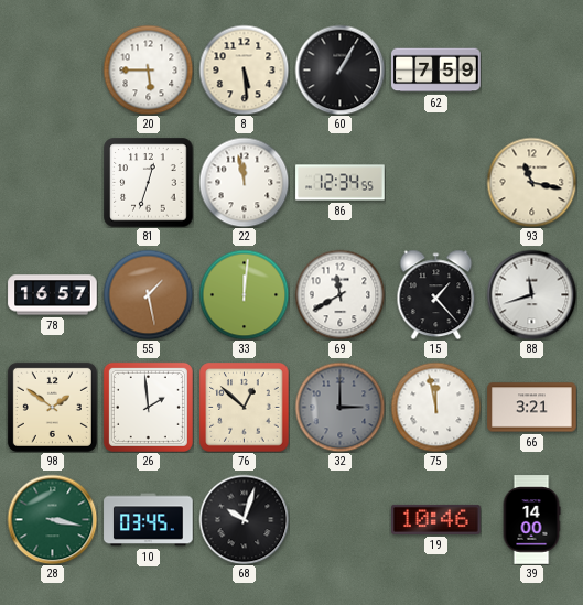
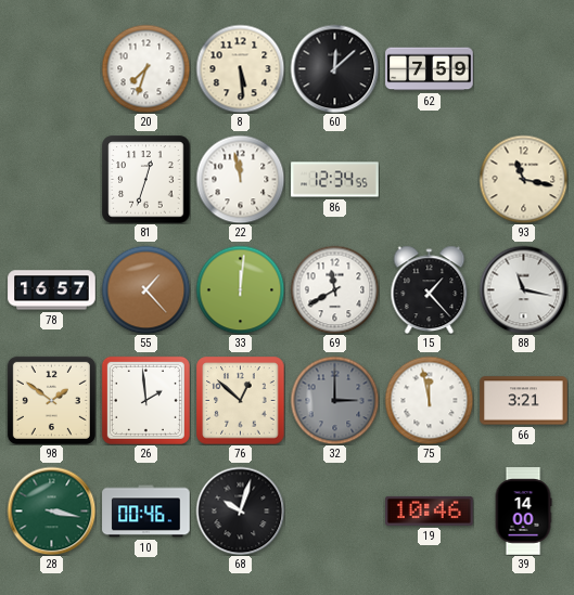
20: 5:45 -> 7:33 (145, 68)
60: 1:05 -> 12:08 (334, 68)
55: 1:28 -> 1:23 (145, 289)
88: 11:42 -> 11:17 (523, 289)
10: 03:45 -> 00:46 (146, 512)
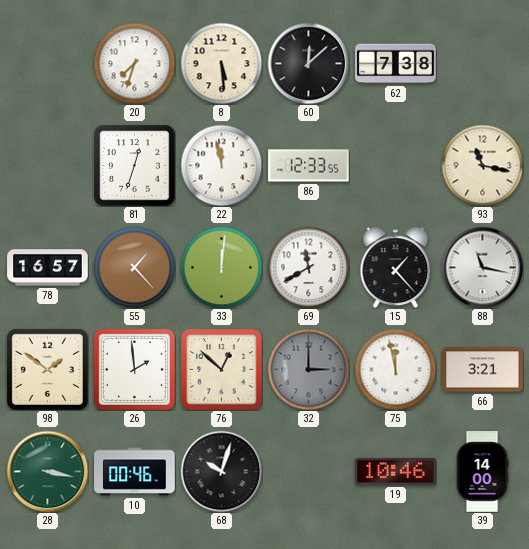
62: 7:59 -> 7:38 (396, 64)
86: 12:34 -> 12:33 (309, 166)
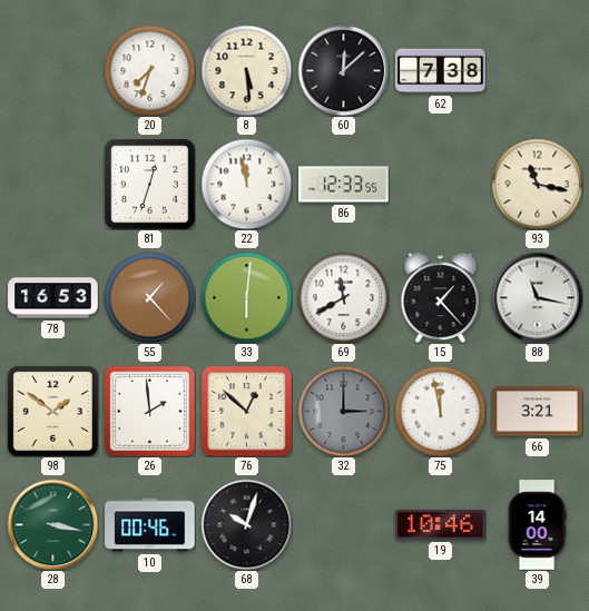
78: 16:57 -> 16:53 (53, 298)
33: 12:01 -> 6:01 (246, 297)
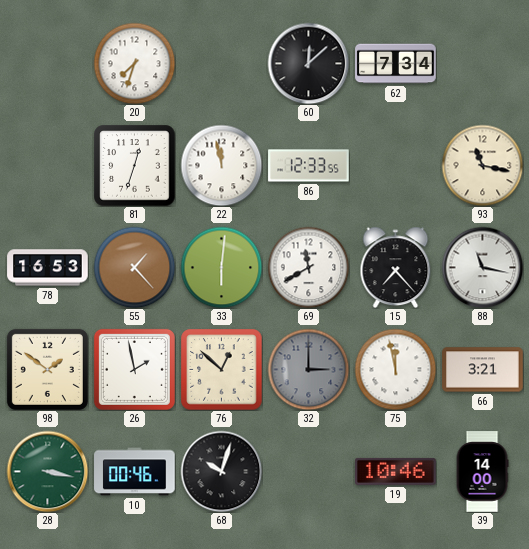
8: 5:29 -> none (246, 70)
62: 7:38 -> 7:34 (396, 64)
15: 1:23 -> 7:23 (396, 267)
26: 1:59 -> 1:58 (134, 369)
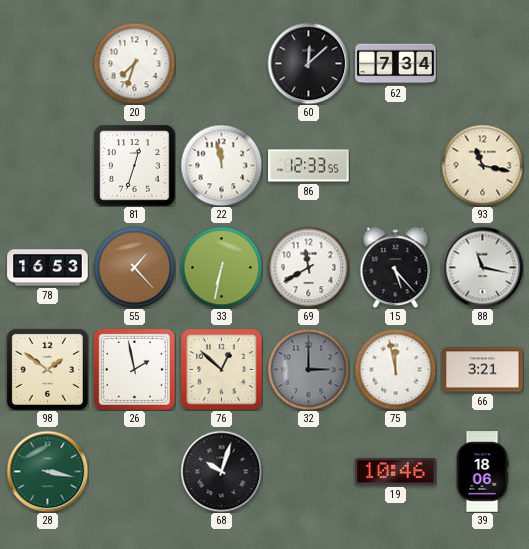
33: 6:01 -> 6:32 (221, 267)
15: 7:23 -> 5:23 (396, 267)
10: 00:46 -> none (135, 472)
39: 14:00 -> 18:06 (482, 472)
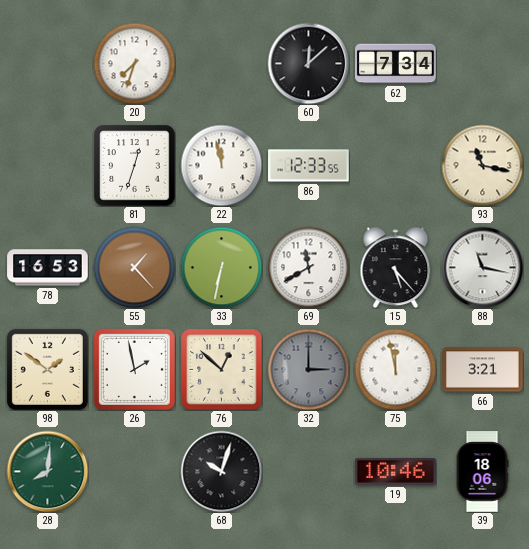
28: 3:17 -> 8:01 (47, 471)
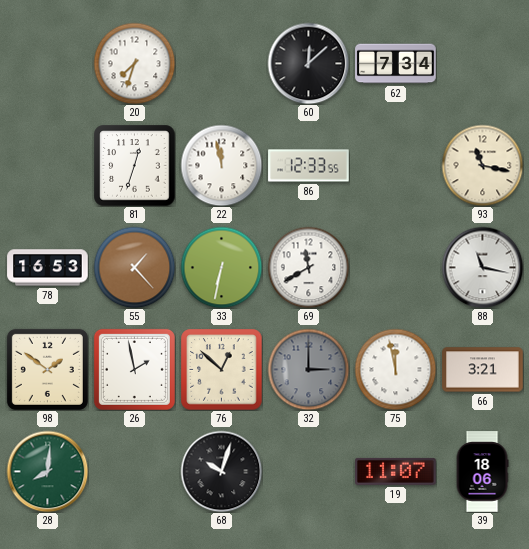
15: 5:23 -> none (396, 267)
19: 10:46 -> 11:07 (396, 471)
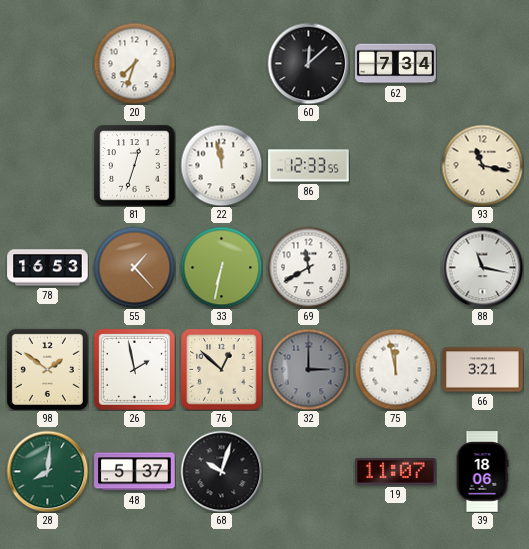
48: none -> 5:37 (135, 472)
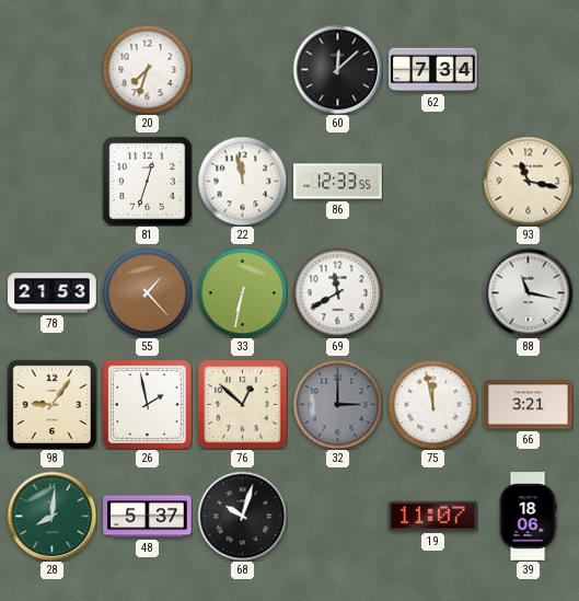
78: 16:53 -> 21:53 (53, 293)
98: 1:51 -> 9:06 (51, 404)
